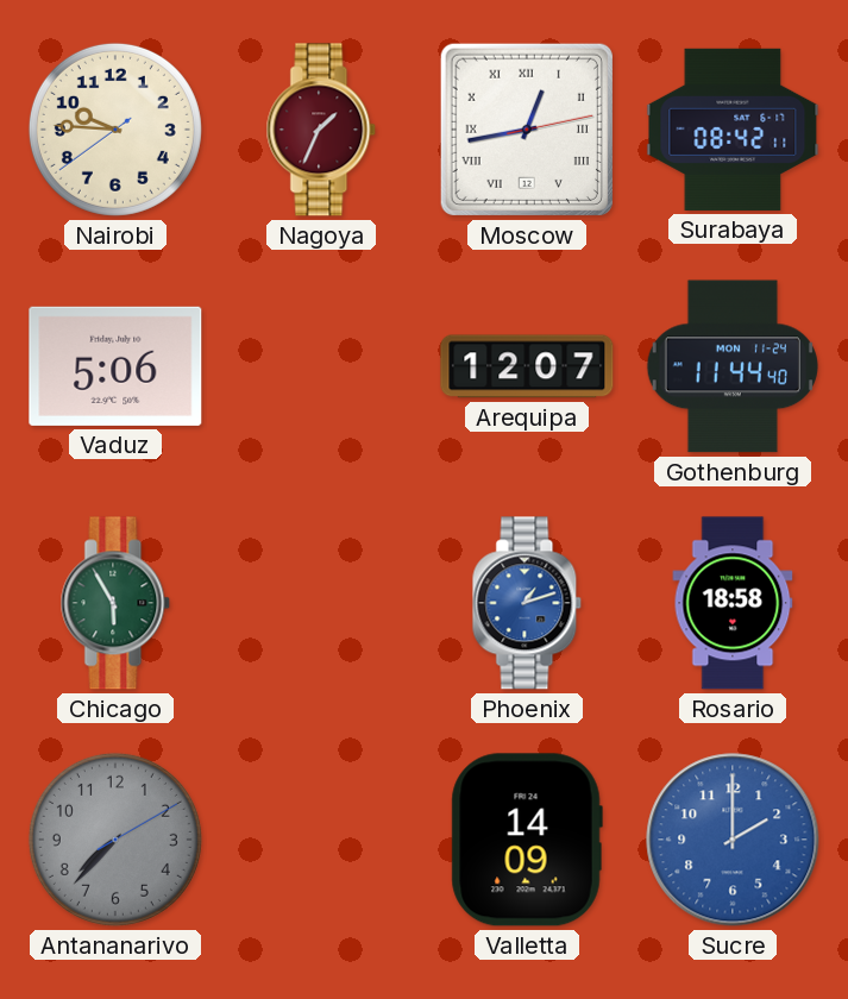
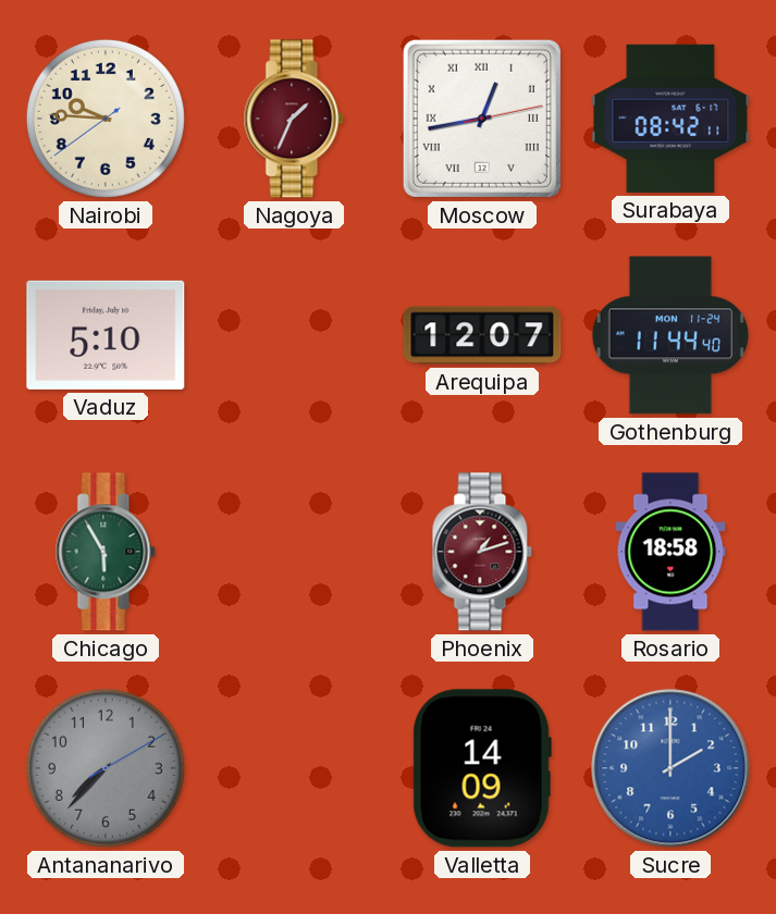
Vaduz: 5:06 -> 5:10 (106, 335)
Phoenix dial: blue -> burgundy (482, 552)
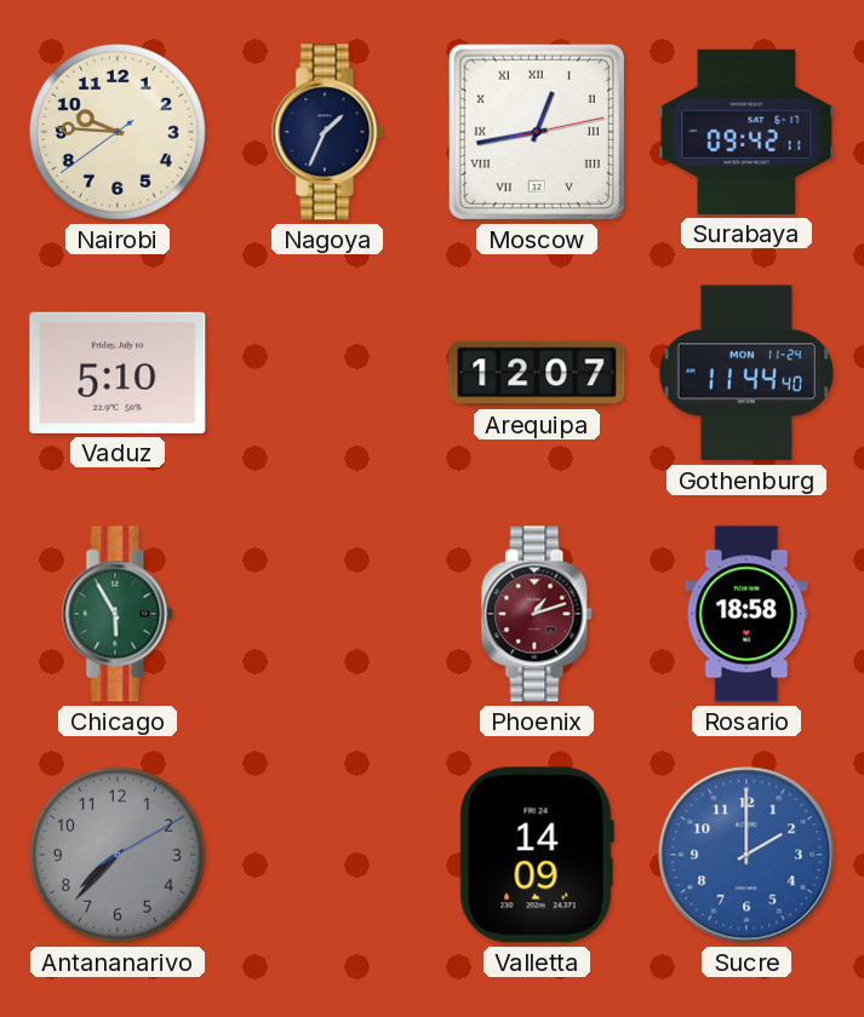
Nagoya dial: burgundy -> navy (327, 132)
Surabaya: 08:42 -> 09:42 (746, 132)
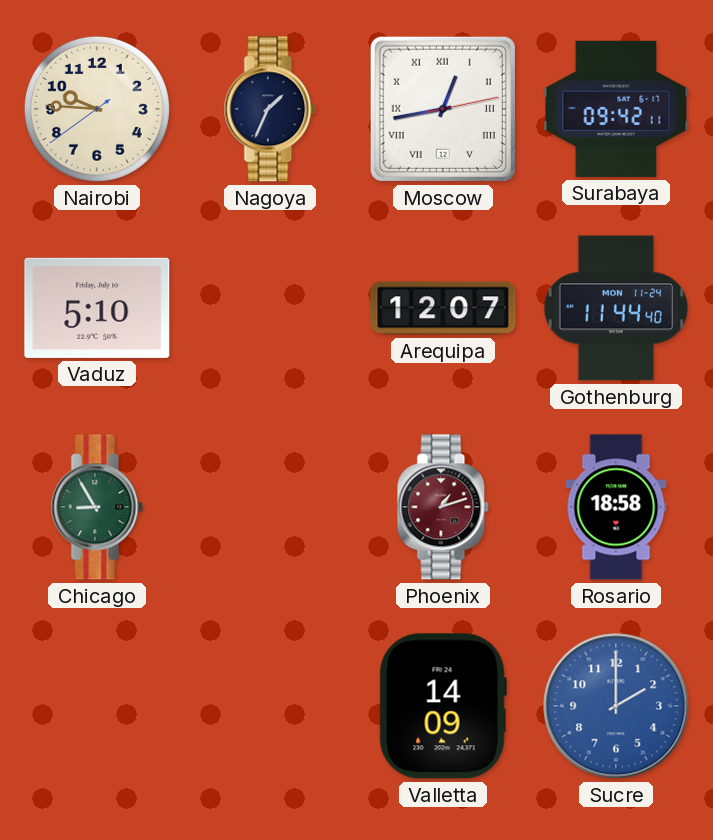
Chicago: 5:55 -> 8:55 (97, 507)
Antananarivo: 7:37 -> none (118, 855)
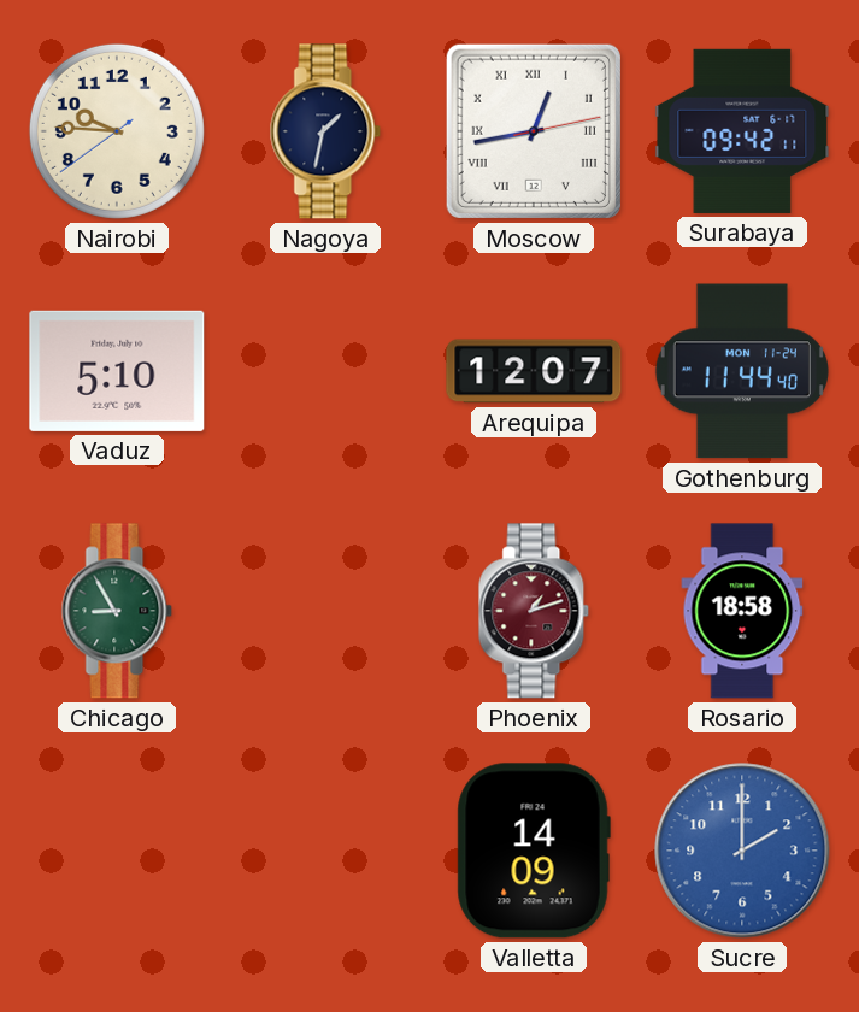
Nagoya: 1:34 -> 1:32 (325, 131)
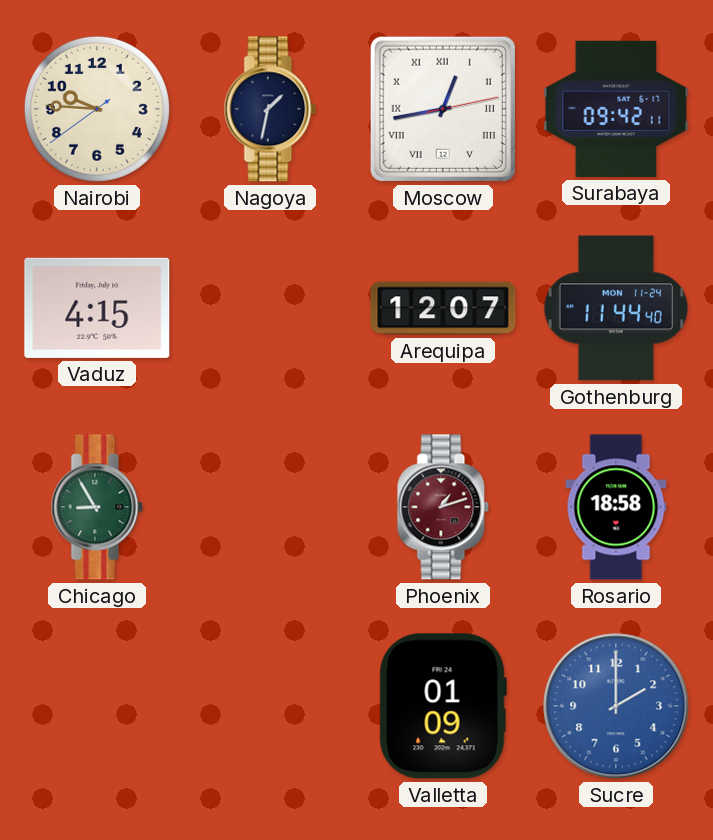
Vaduz: 5:10 -> 4:15 (97, 308)
Valletta: 14:09 -> 01:09 (443, 706)
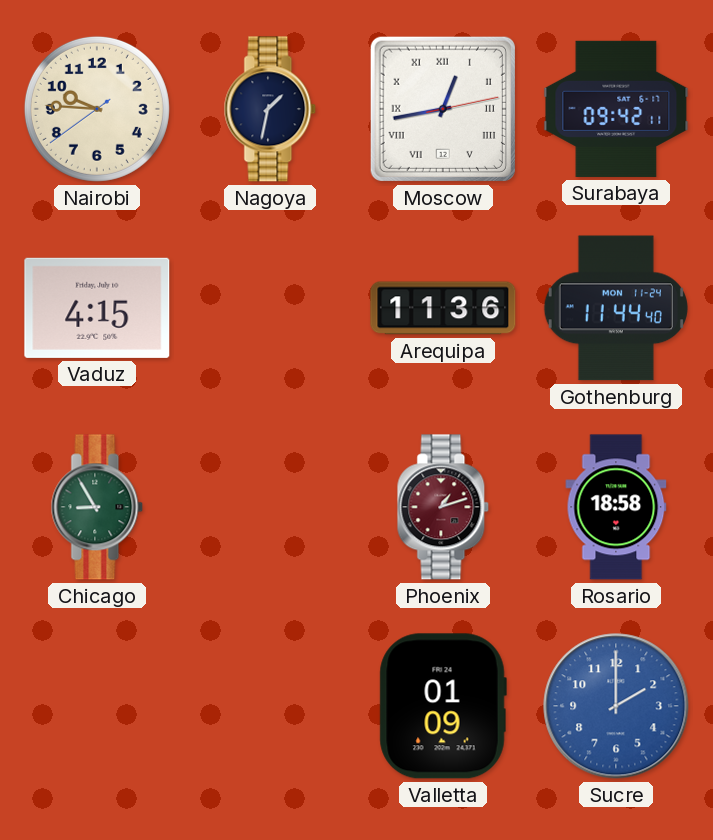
Arequipa: 12:07 -> 11:36 (443, 308)
